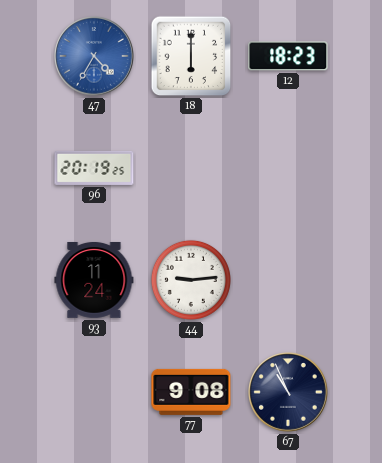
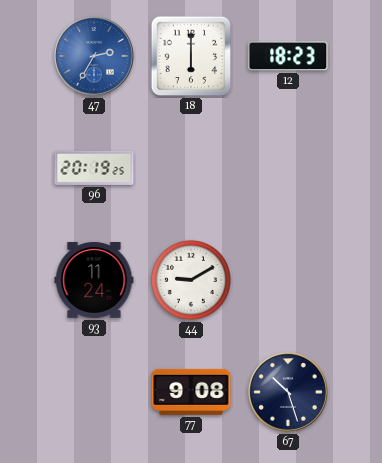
47: 4:35 -> 2:35 (95, 57)
44: 9:14 -> 9:10 (191, 280)
67: 10:56 -> 10:27 (289, 393)
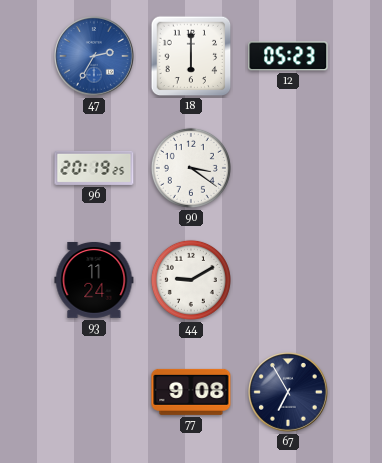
12: 18:23 -> 05:23 (288, 56)
90: none -> 3:21 (191, 168)
67: 10:27 -> 6:55 (289, 393)
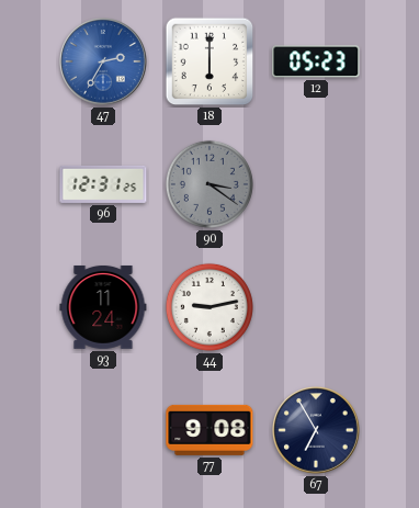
96: 20:19 -> 12:31 (103, 184)
90 dial: white -> grey (209, 184)
44: 9:10 -> 9:13 (209, 307)
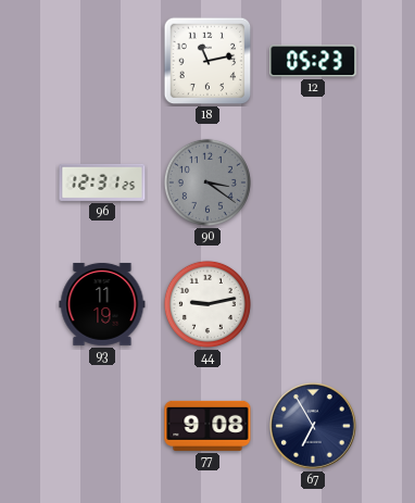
47: 2:35 -> none (104, 63)
18: 6:00 -> 11:13 (207, 61)
93: 11:24 -> 11:19 (102, 304)
